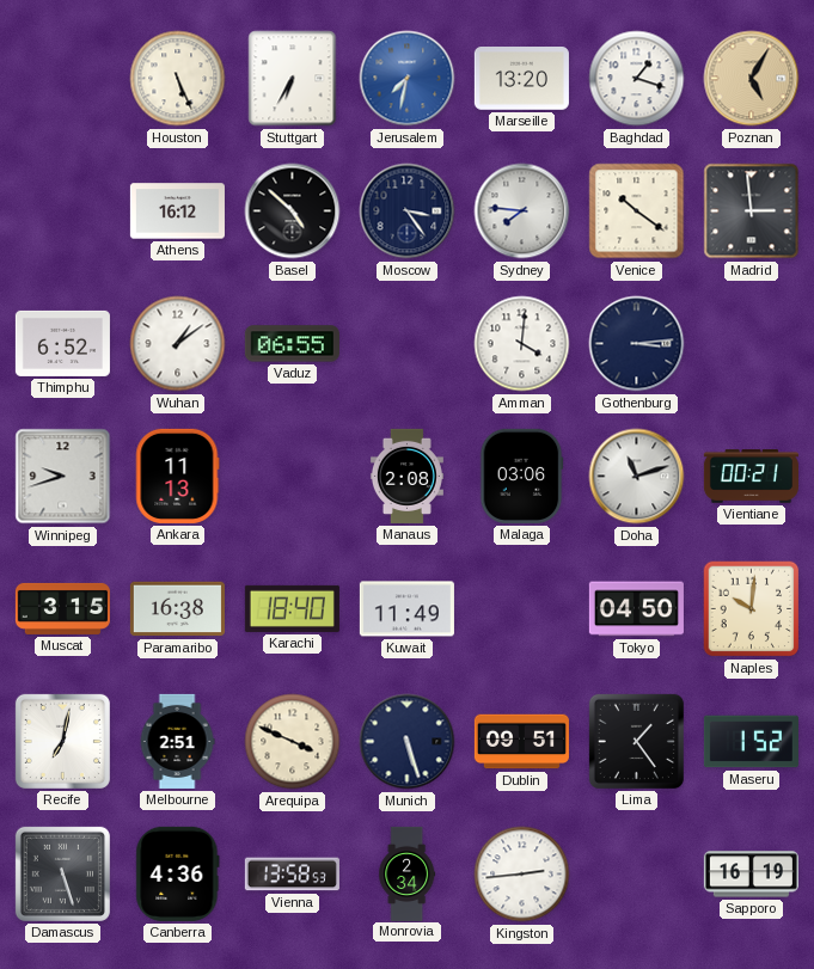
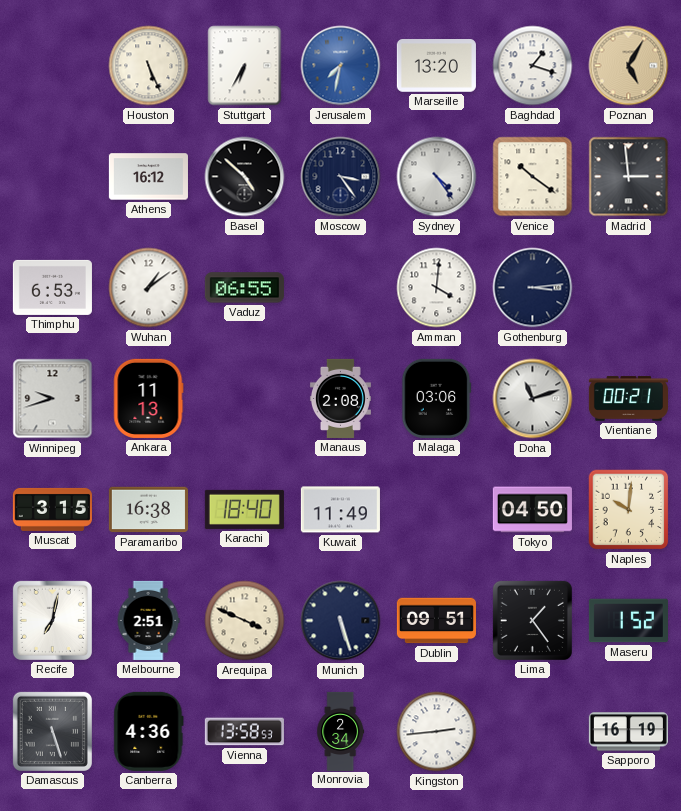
Sydney: 7:46 -> 4:24 (437, 177)
Thimphu: 6:52 -> 6:53 (52, 287)
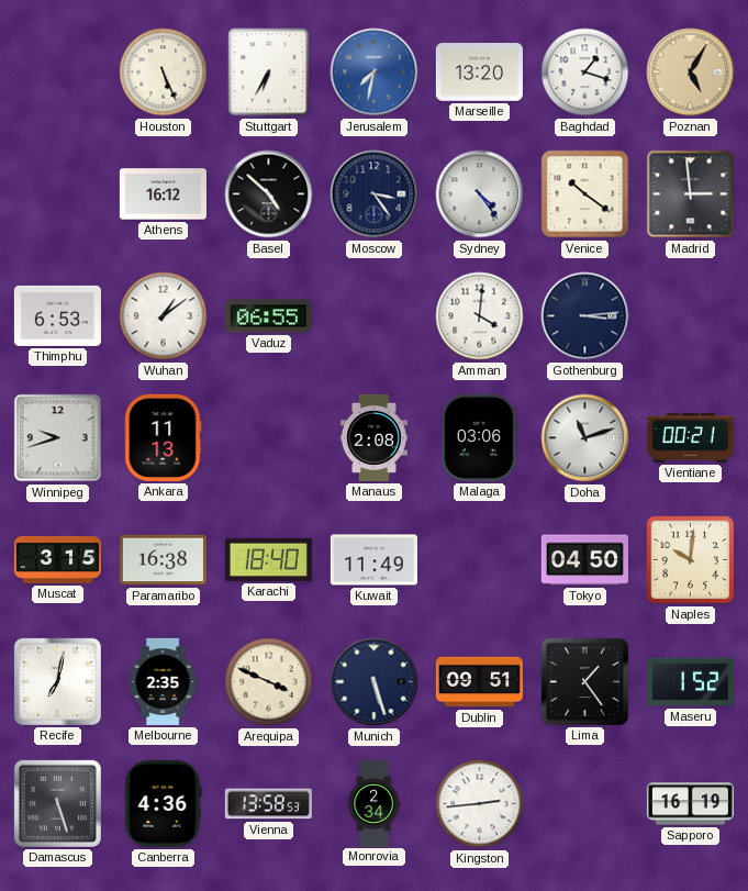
Melbourne: 2:51 -> 2:35 (163, 681)
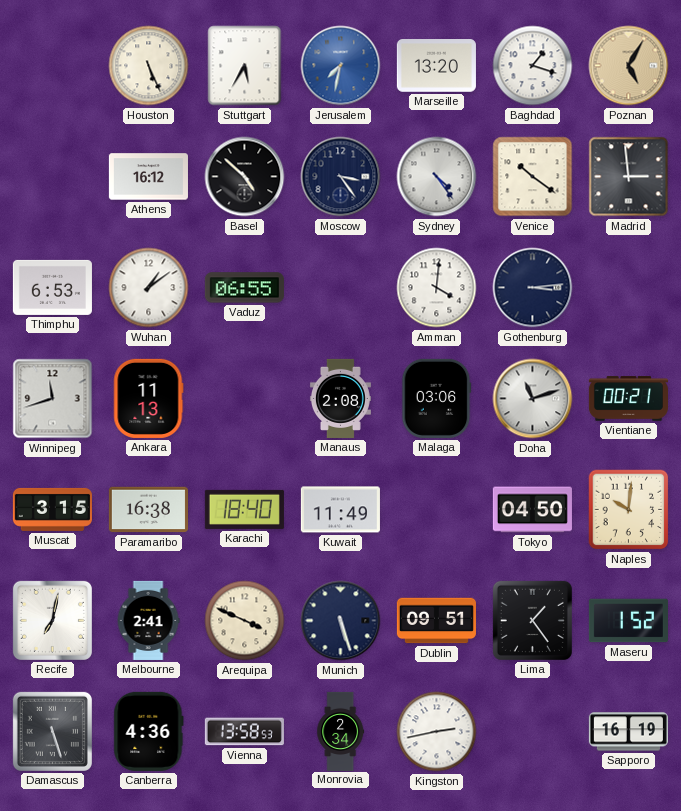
Stuttgart: 6:35 -> 5:35 (245, 66)
Winnipeg: 9:42 -> 11:42 (53, 399)
Melbourne: 2:35 -> 2:41 (148, 620)
Kingston: 2:44 -> 2:43 (437, 732)
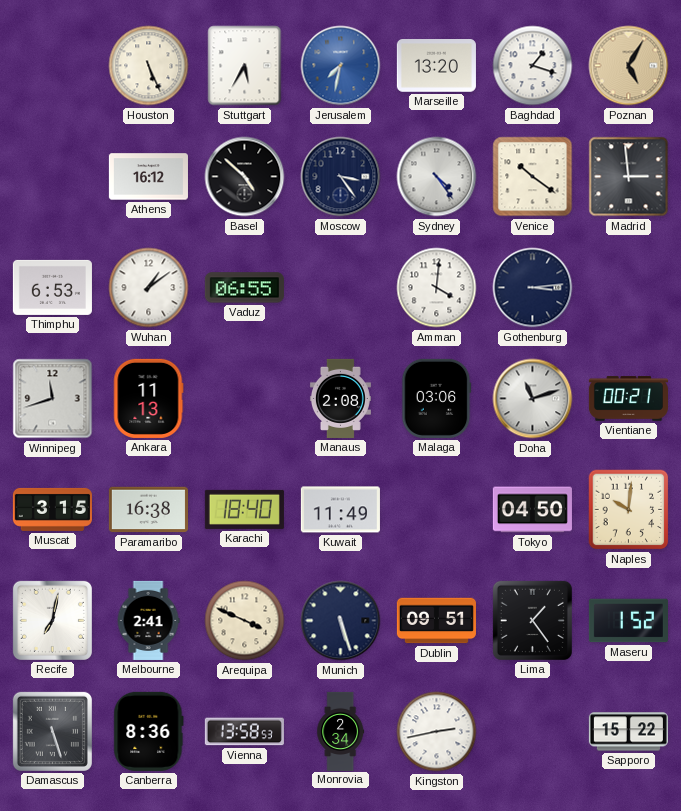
Canberra: 4:36 -> 8:36 (149, 731)
Sapporo: 16:19 -> 15:22 (628, 732)
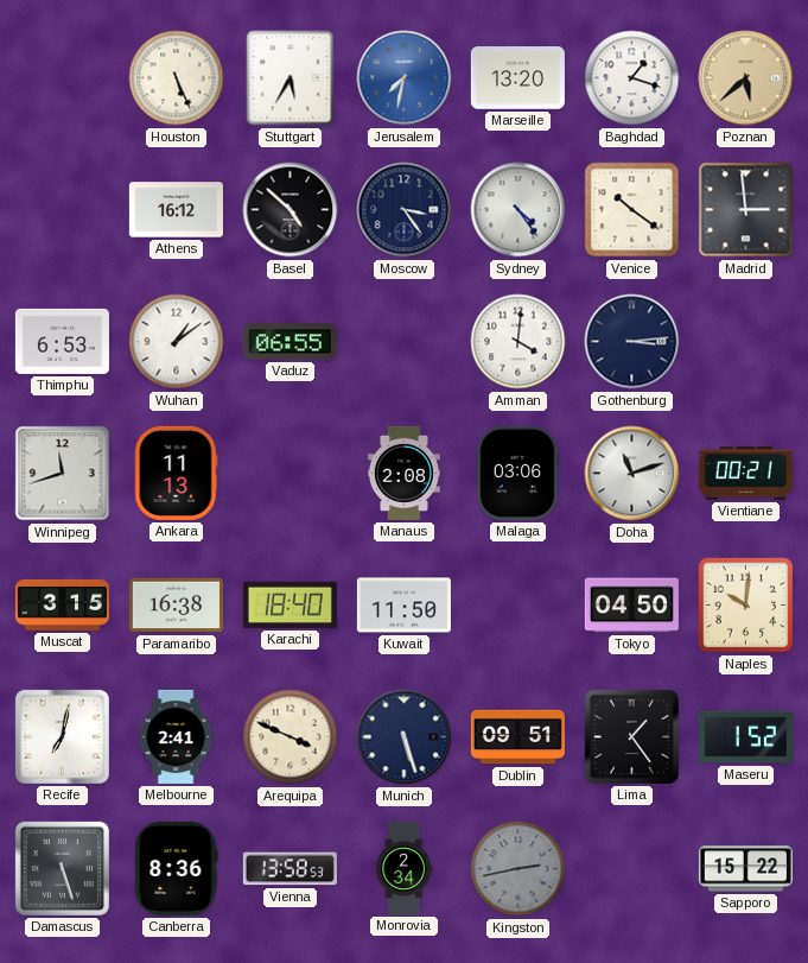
Poznan: 5:05 -> 5:38 (746, 78)
Kuwait: 11:49 -> 11:50 (403, 606)
Kingston dial: white -> grey (518, 869)
